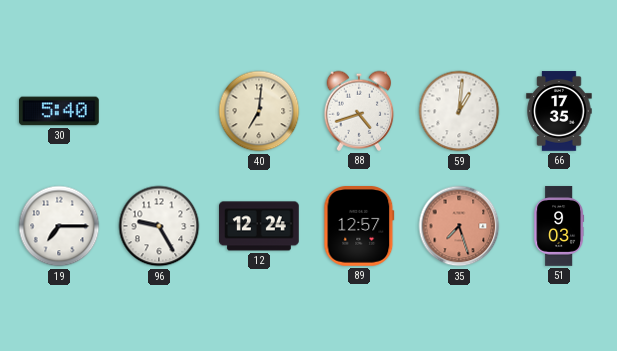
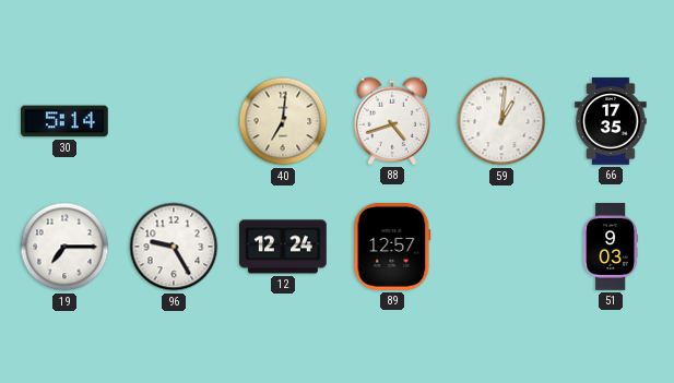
30: 5:40 -> 5:14 (66, 121)
35: 7:27 -> none (459, 226)
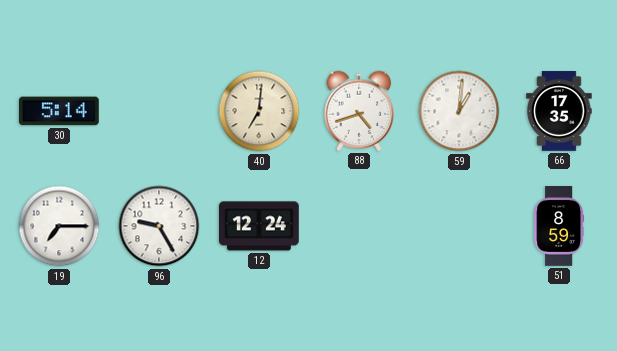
89: 12:57 -> none (392, 248)
51: 9:03 -> 8:59 (559, 226)
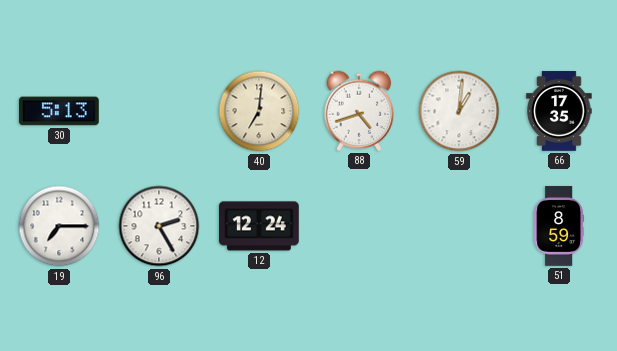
30: 5:14 -> 5:13 (60, 111)
96: 9:25 -> 2:25 (159, 226)
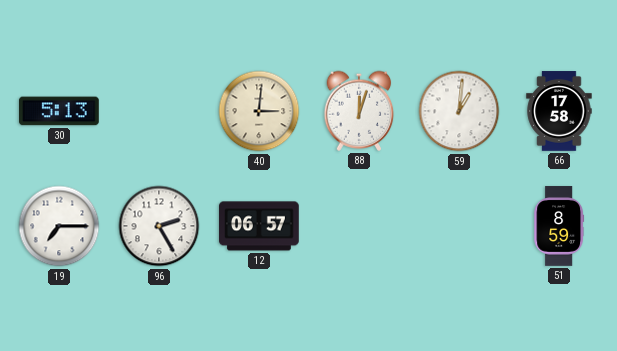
40: 7:01 -> 3:01 (259, 111)
88: 4:42 -> 12:03 (359, 111)
66: 17:35 -> 17:58 (559, 111)
12: 12:24 -> 06:57 (259, 226)
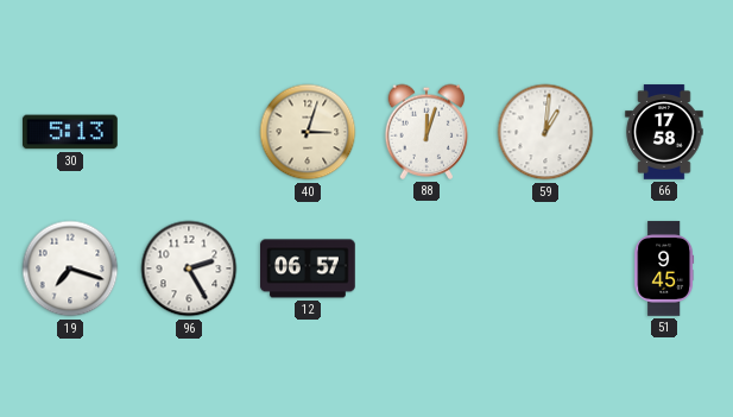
40: 3:01 -> 3:03 (308, 132)
19: 7:15 -> 7:18 (70, 268)
51: 8:59 -> 9:45 (664, 268)
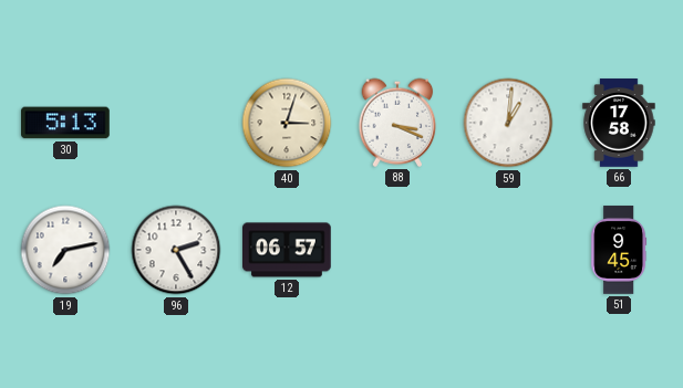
88: 12:03 -> 3:19 (397, 123)
19: 7:18 -> 7:13 (65, 250)
